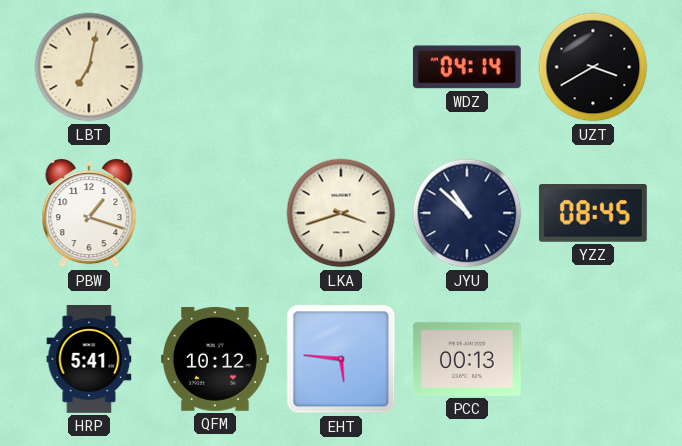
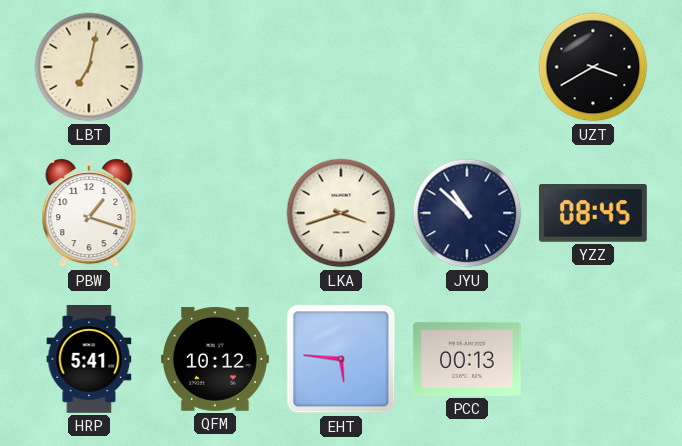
WDZ: 04:14 -> none (467, 67)
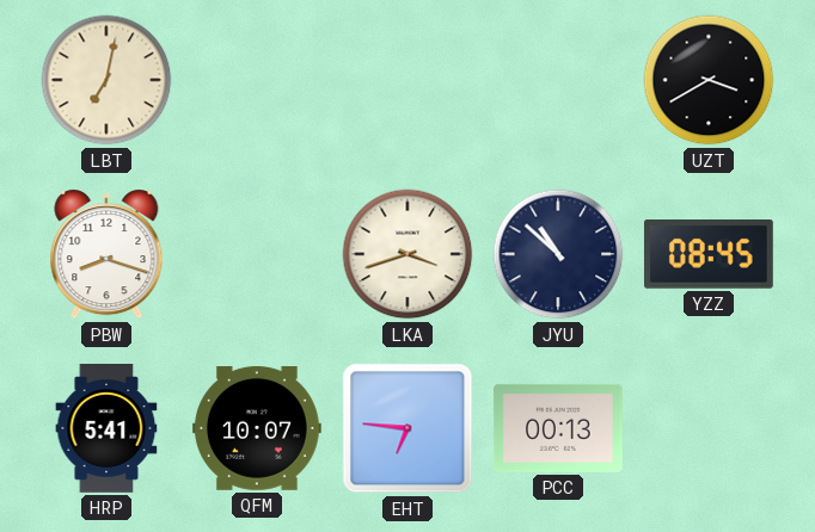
PBW: 1:18 -> 8:18 (106, 254)
QFM: 10:12 -> 10:07 (257, 428)
EHT: 5:46 -> 6:46 (407, 428)
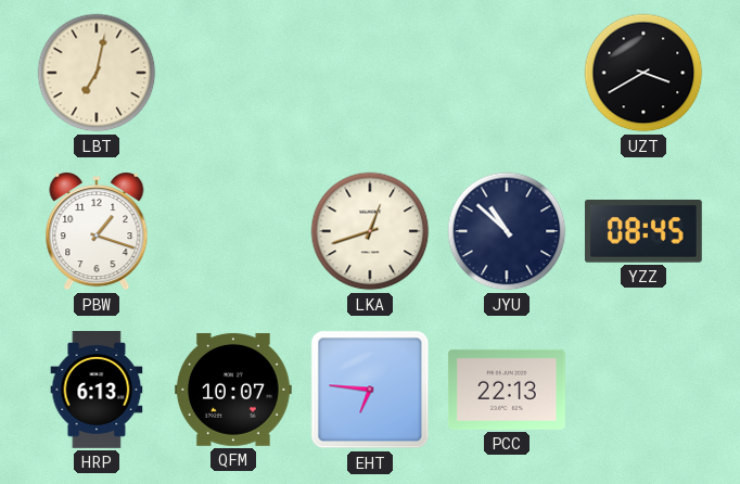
PBW: 8:18 -> 1:18 (97, 231)
LKA: 3:42 -> 12:42 (370, 231)
HRP: 5:41 -> 6:13 (97, 391)
PCC: 00:13 -> 22:13 (507, 390)
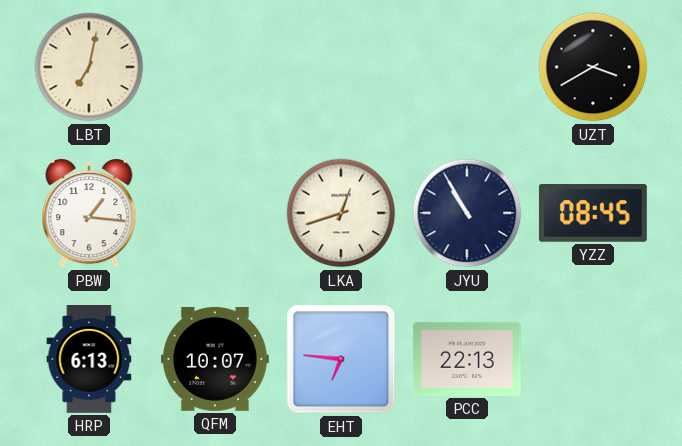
PBW: 1:18 -> 1:16 (89, 213)
JYU: 10:52 -> 10:55 (467, 213)
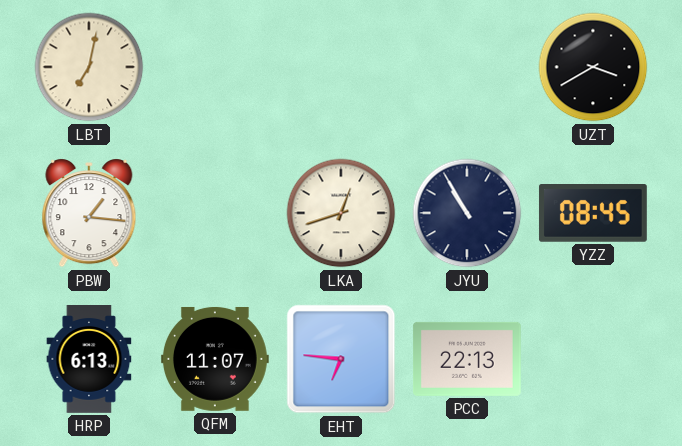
QFM: 10:07 -> 11:07 (215, 359)
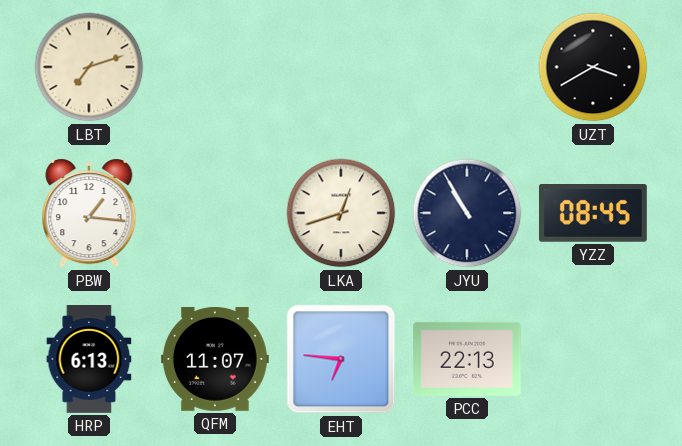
LBT: 7:02 -> 7:12 (89, 67)
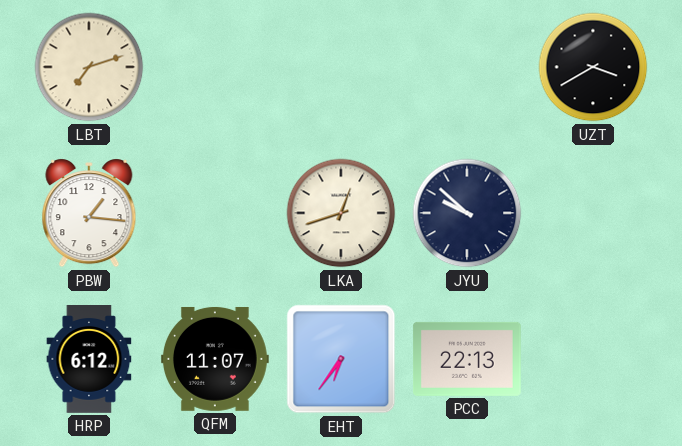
JYU: 10:55 -> 9:52 (467, 213)
YZZ: 08:45 -> none (593, 213)
HRP: 6:13 -> 6:12 (89, 360)
EHT: 6:46 -> 6:36 (341, 359)
